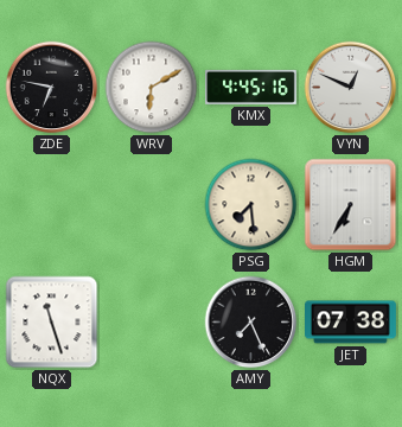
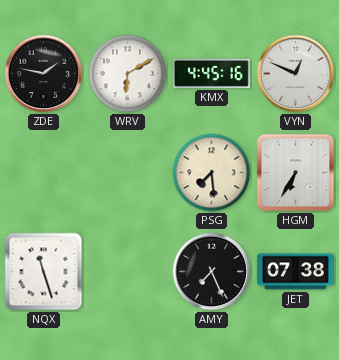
ZDE: 6:47 -> 1:47 (44, 74)
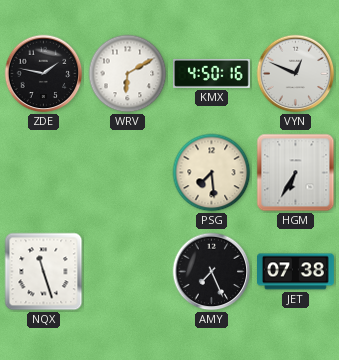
KMX: 4:45 -> 4:50 (212, 73)
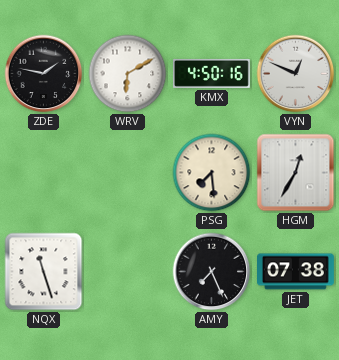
HGM: 6:35 -> 12:35 (296, 173)
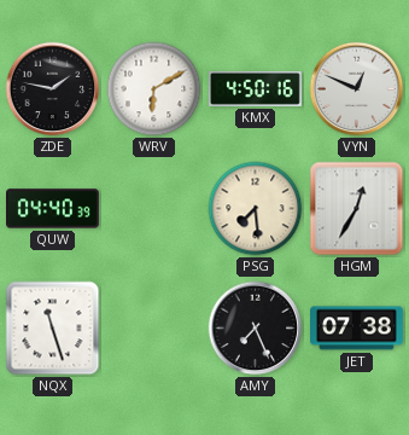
QUW: none -> 04:40 (53, 209)
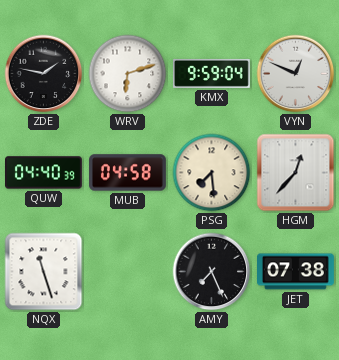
WRV: 6:10 -> 6:12 (128, 74)
KMX: 4:50 -> 9:59 (212, 73)
MUB: none -> 04:58 (128, 173)
HGM: 12:35 -> 12:37 (296, 173)
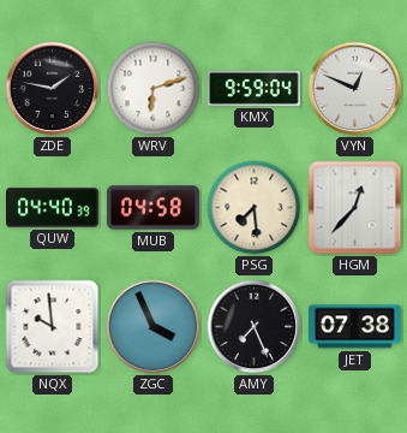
NQX: 11:27 -> 9:59 (53, 327)
ZGC: none -> 3:56 (154, 327)
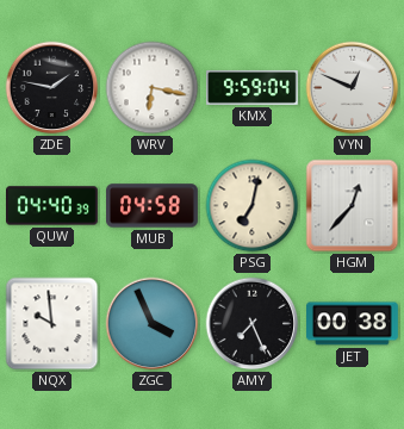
WRV: 6:12 -> 6:17 (153, 88)
PSG: 7:29 -> 7:02 (253, 206)
JET: 07:38 -> 00:38 (353, 324)
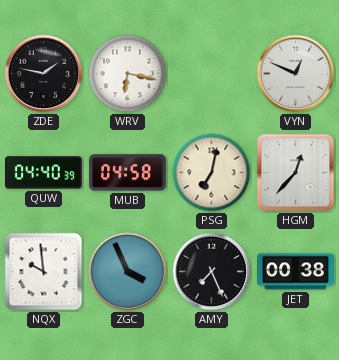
KMX: 9:59 -> none (253, 87)
